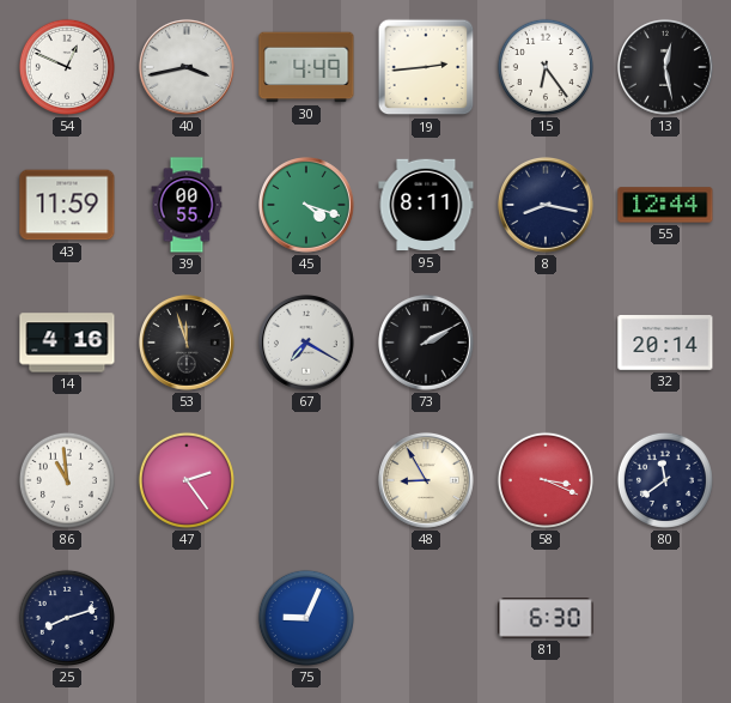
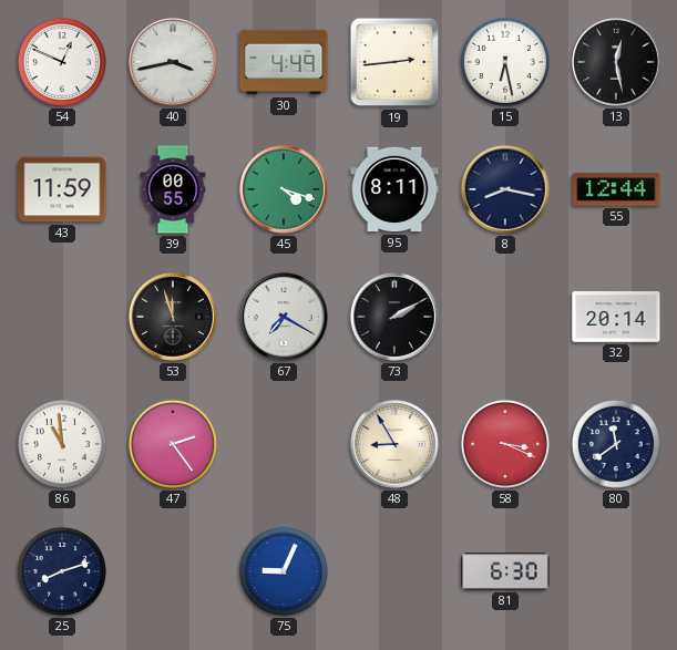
15: 6:24 -> 6:28 (505, 62)
14: 4:16 -> none (67, 343)
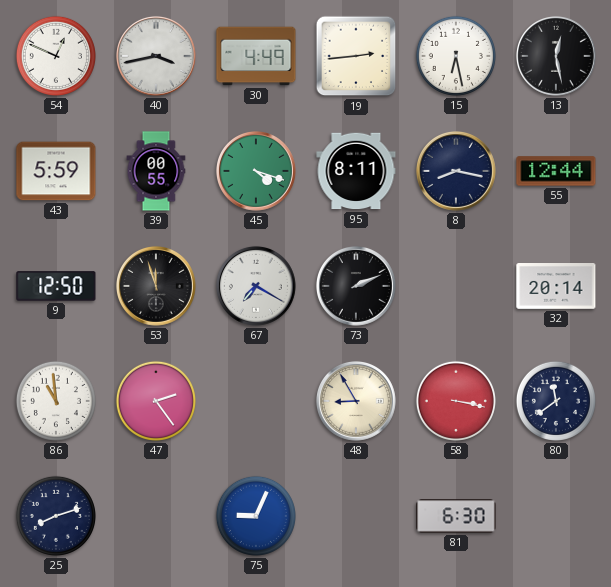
43: 11:59 -> 5:59 (56, 171)
9: none -> 12:50 (56, 286)
73: 2:10 -> 2:11 (356, 286)
58: 3:19 -> 3:17 (456, 401)
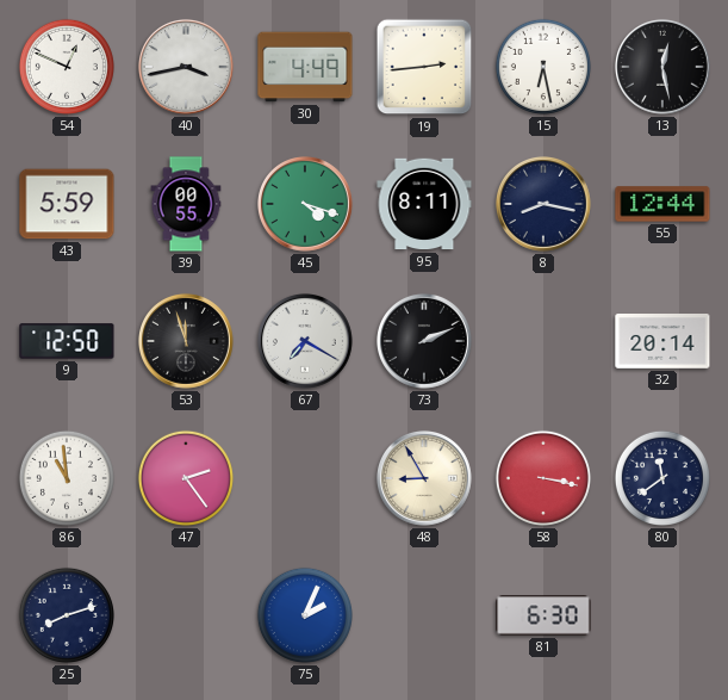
75: 9:04 -> 2:04 (305, 615)
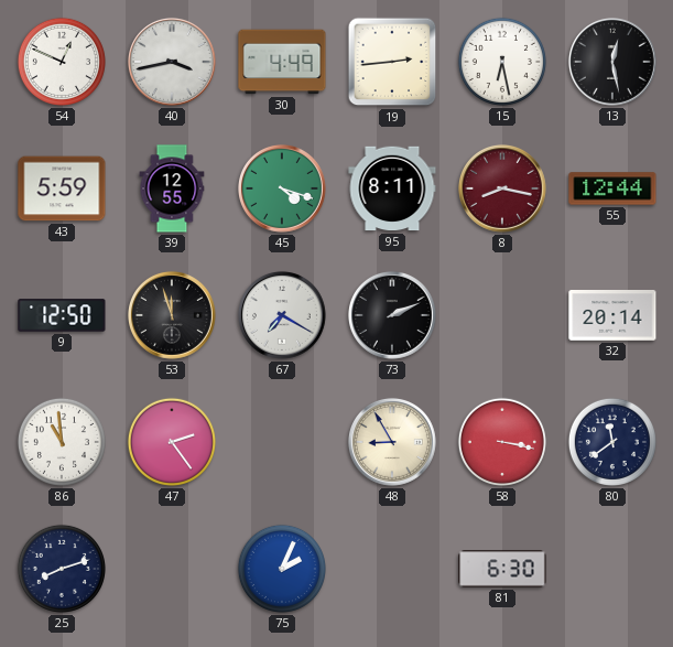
39: 00:55 -> 12:55 (172, 188)
8 dial: navy -> burgundy (502, 188)
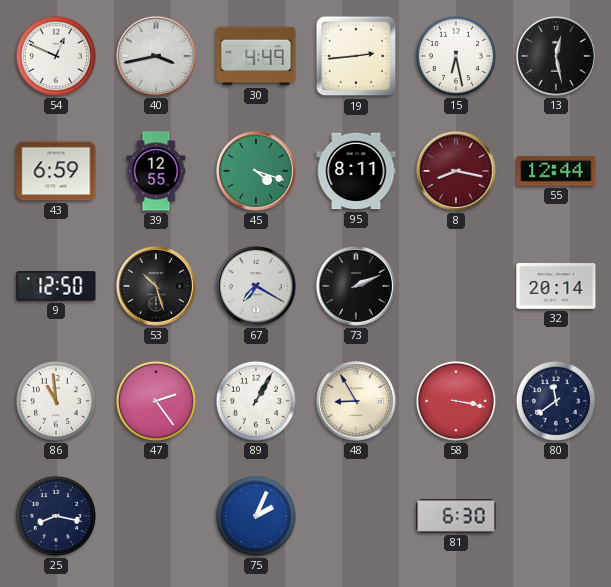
43: 5:59 -> 6:59 (56, 171)
53: 11:57 -> 10:27 (156, 286)
89: none -> 1:05 (256, 401)
25: 8:12 -> 8:17 (56, 516)
